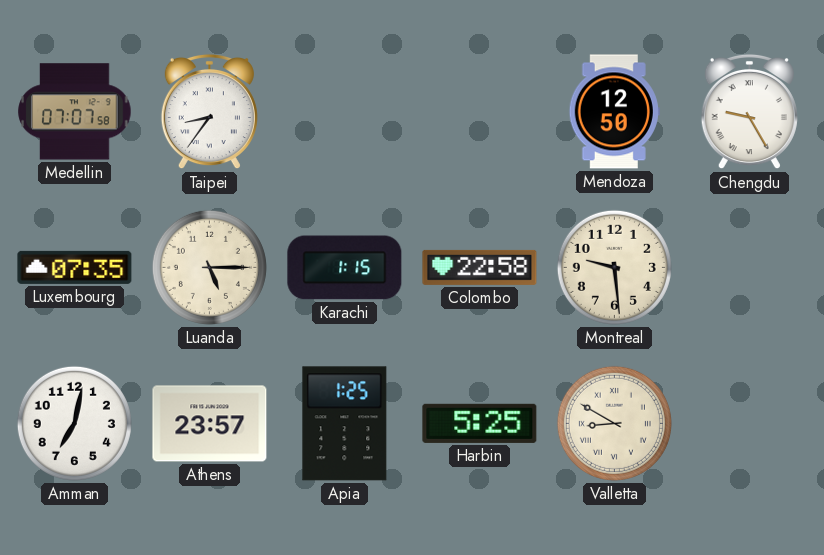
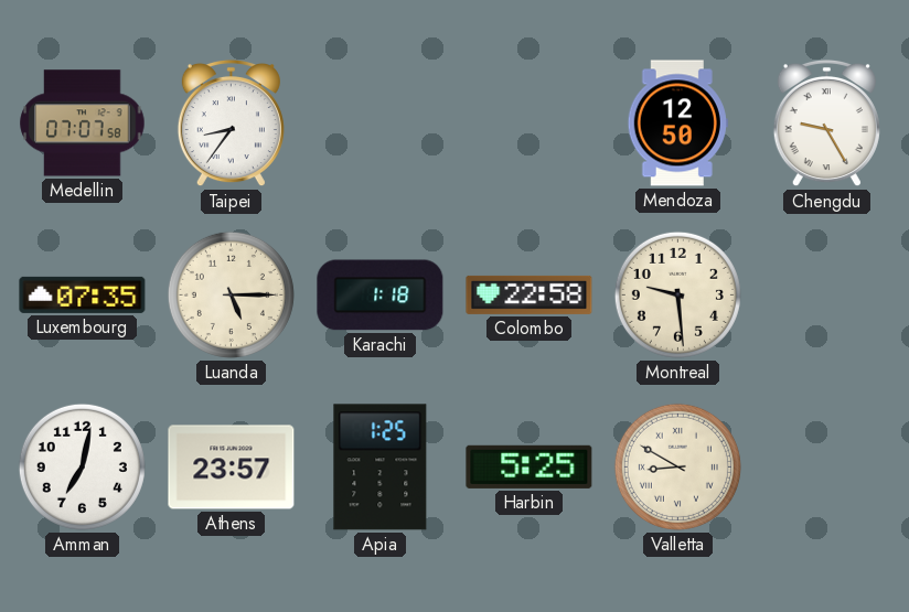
Karachi: 1:15 -> 1:18 (381, 296)
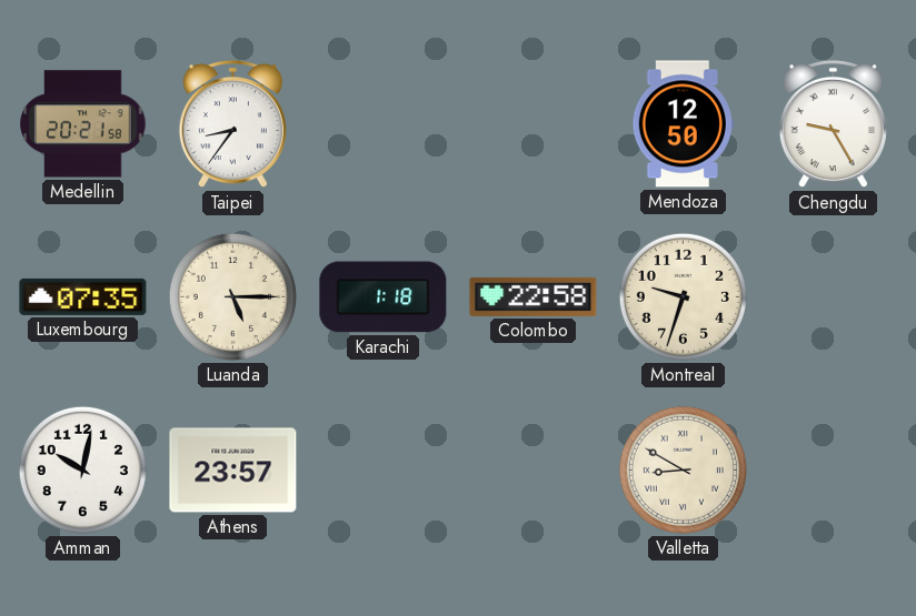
Medellin: 07:07 -> 20:21 (83, 124)
Montreal: 9:29 -> 9:33 (683, 296)
Amman: 7:02 -> 10:02 (82, 469)
Apia: 1:25 -> none (381, 468)
Harbin: 5:25 -> none (530, 466)
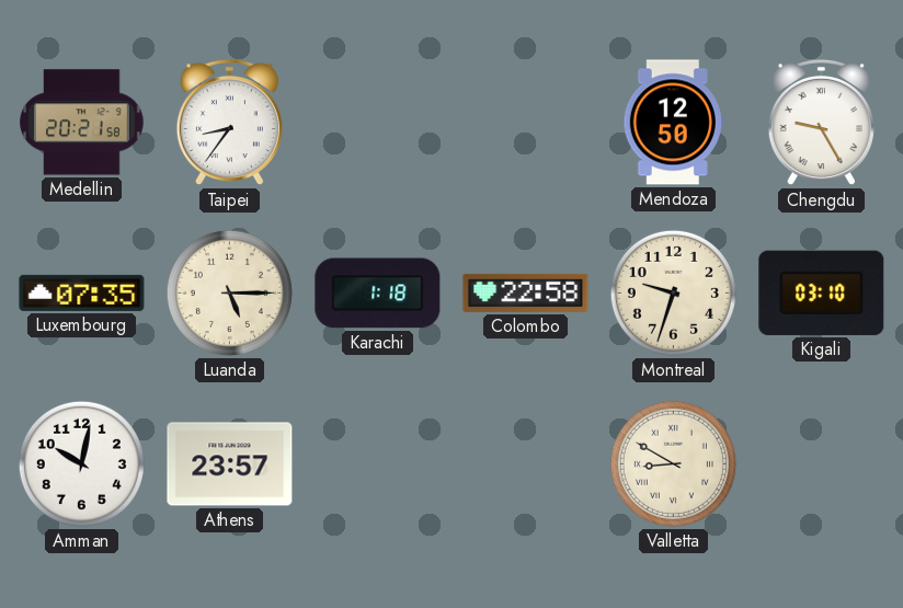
Kigali: none -> 03:10 (822, 292)
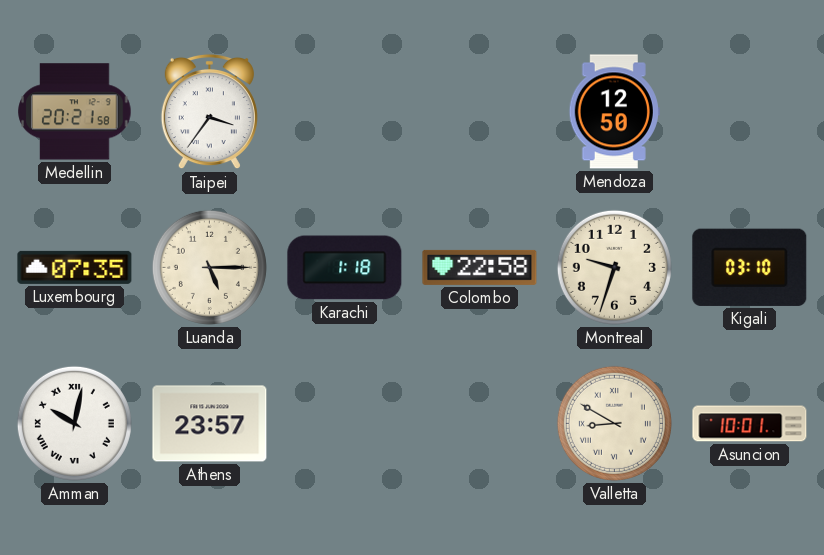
Taipei: 8:36 -> 3:36 (209, 112)
Chengdu: 9:25 -> none (821, 123)
Amman numerals: Arabic -> Roman (74, 423)
Asuncion: none -> 10:01 (750, 424)
